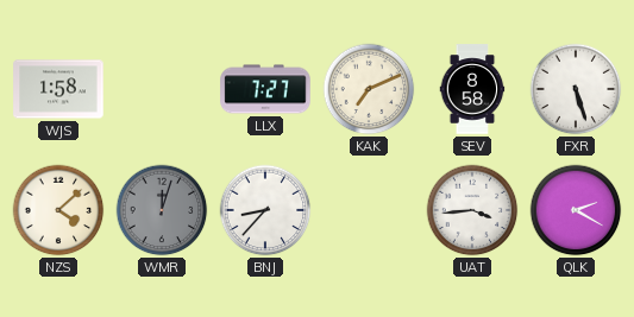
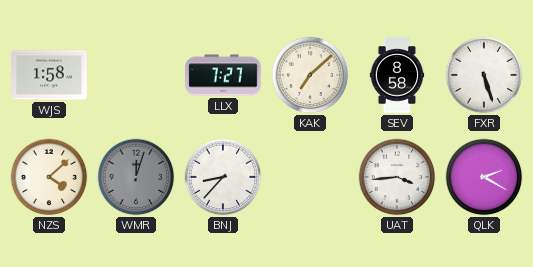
KAK: 7:11 -> 7:08 (310, 75)
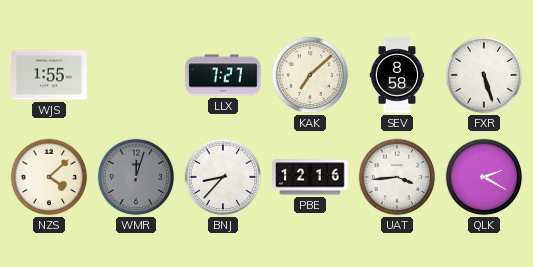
WJS: 1:58 -> 1:55 (49, 75)
PBE: none -> 12:16 (310, 177)
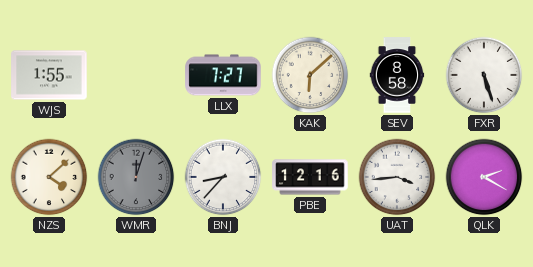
KAK: 7:08 -> 6:08 (310, 75)
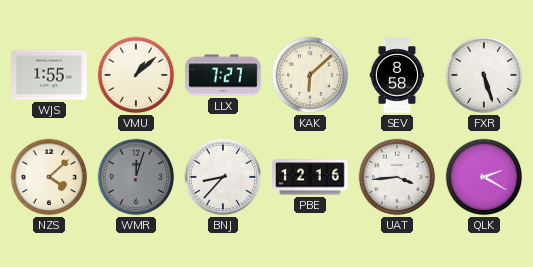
VMU: none -> 1:08 (136, 75)
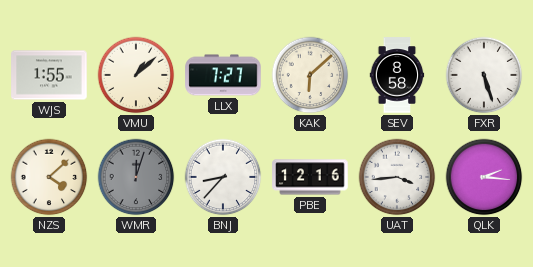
QLK: 2:20 -> 2:16 (484, 177)
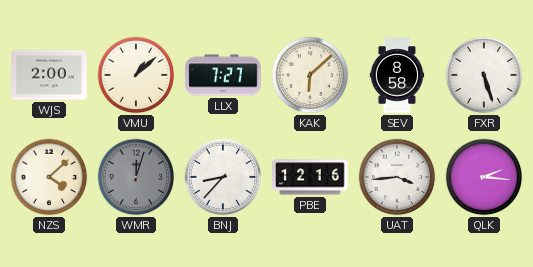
WJS: 1:55 -> 2:00 (49, 75)
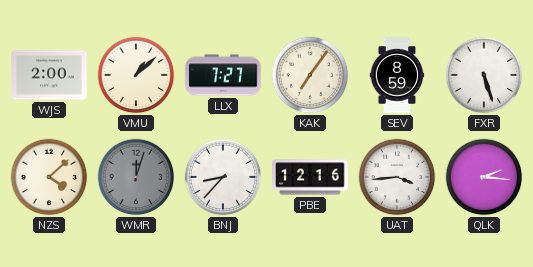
KAK: 6:08 -> 7:06 (310, 75)
SEV: 8:58 -> 8:59 (397, 75)
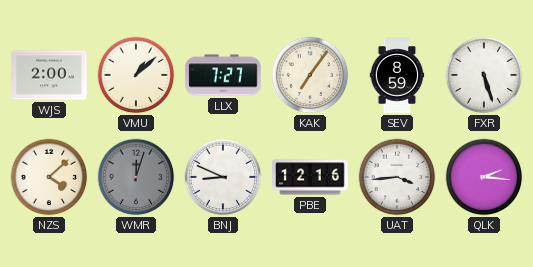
BNJ: 8:37 -> 8:49 (223, 177)
